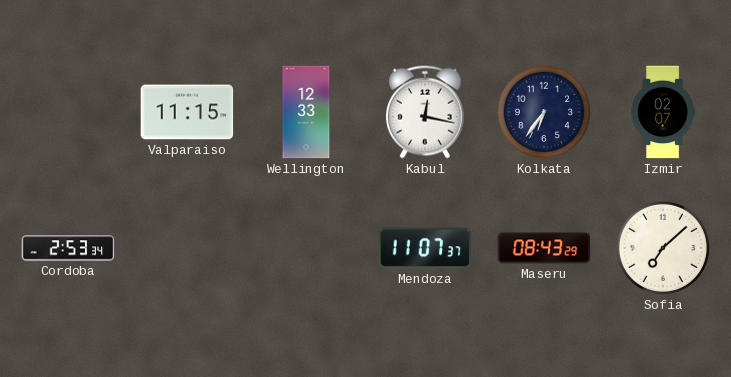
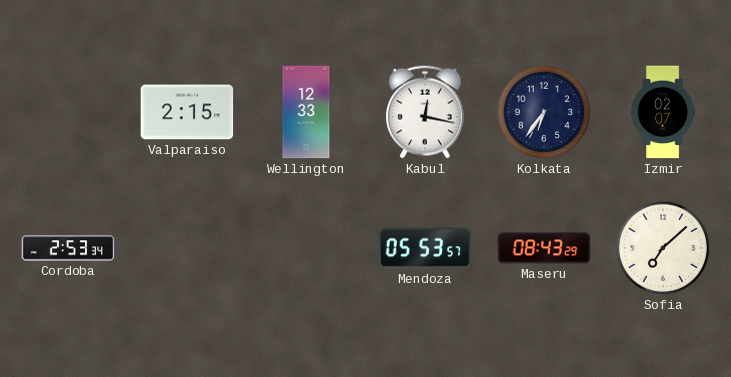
Valparaiso: 11:15 -> 2:15 (187, 112)
Mendoza: 11:07 -> 05:53 (425, 248)
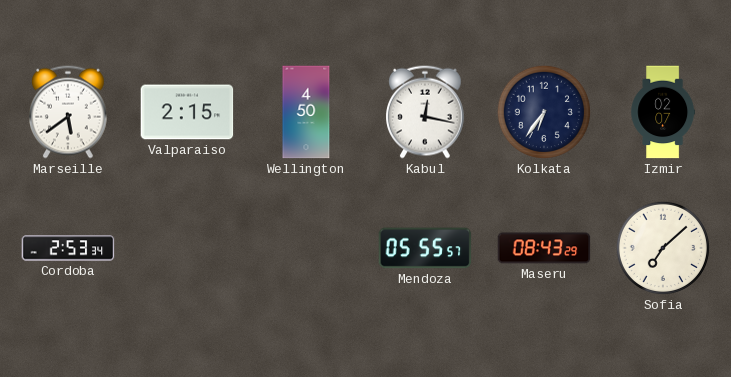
Marseille: none -> 5:39 (69, 112)
Wellington: 12:33 -> 4:50 (306, 112)
Mendoza: 05:53 -> 05:55 (425, 248)
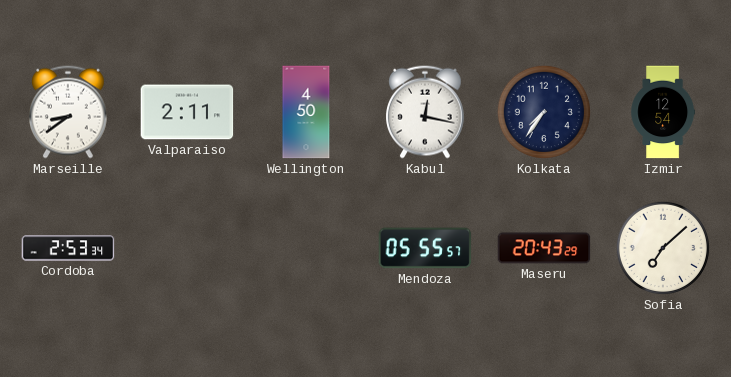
Marseille: 5:39 -> 8:39 (69, 112)
Valparaiso: 2:15 -> 2:11 (187, 112)
Kolkata: 6:36 -> 7:36 (544, 112)
Izmir: 02:07 -> 12:54 (663, 112)
Maseru: 08:43 -> 20:43 (544, 248)
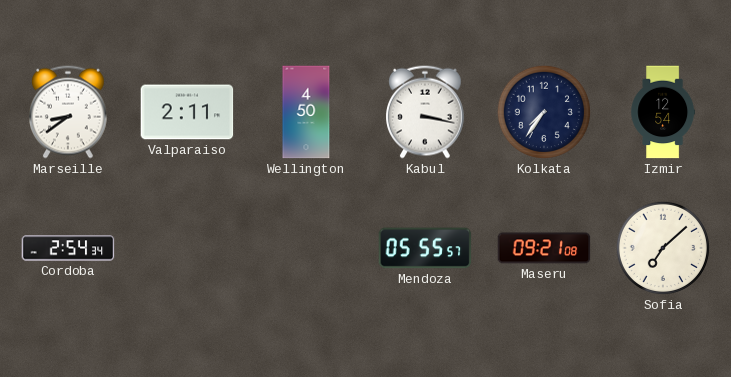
Kabul: 12:17 -> 3:17 (426, 112)
Cordoba: 2:53 -> 2:54 (68, 248)
Maseru: 20:43 -> 09:21 (544, 248)
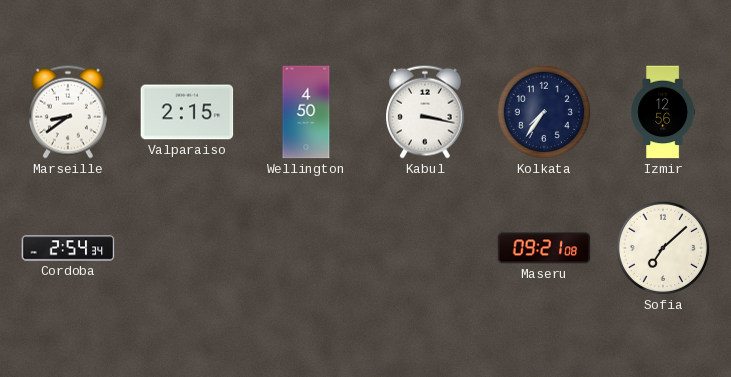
Valparaiso: 2:11 -> 2:15 (187, 112)
Izmir: 12:54 -> 12:56 (663, 112)
Mendoza: 05:55 -> none (425, 248)
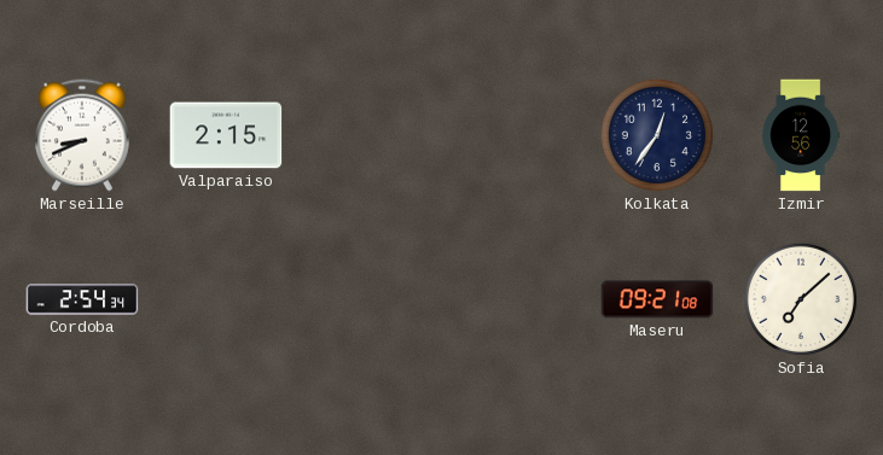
Marseille: 8:39 -> 8:41 (83, 135)
Wellington: 4:50 -> none (306, 112)
Kabul: 3:17 -> none (426, 112)
Kolkata: 7:36 -> 12:36 (657, 135)
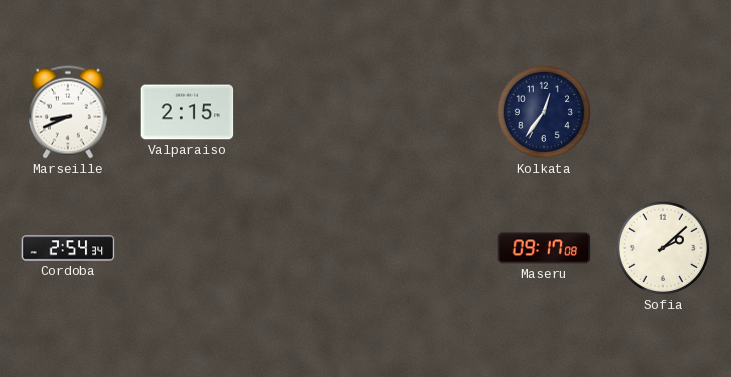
Izmir: 12:56 -> none (801, 135)
Maseru: 09:21 -> 09:17 (544, 248)
Sofia: 7:08 -> 2:08 (663, 248)
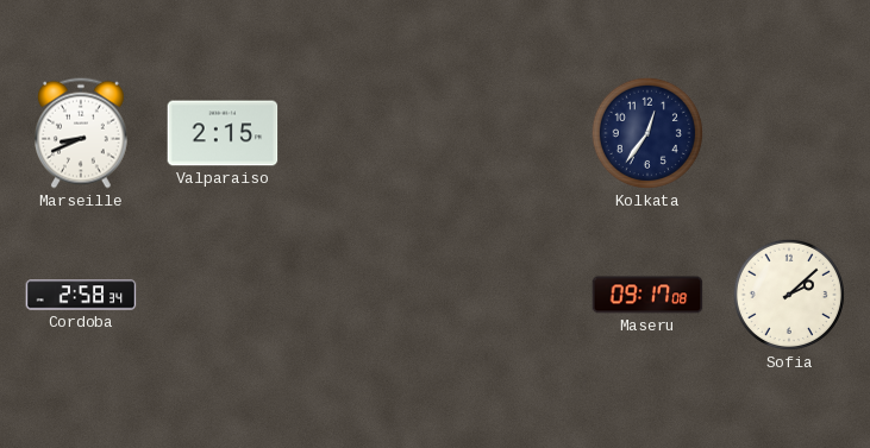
Cordoba: 2:54 -> 2:58 (81, 295)
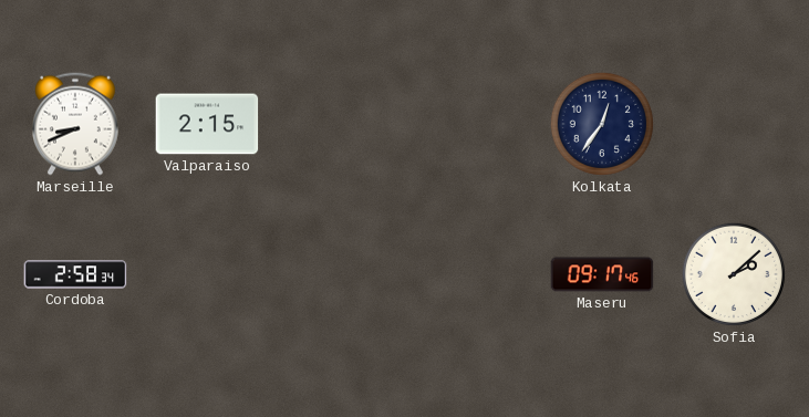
Maseru: 09:17:08 -> 09:17:46 (602, 274)
